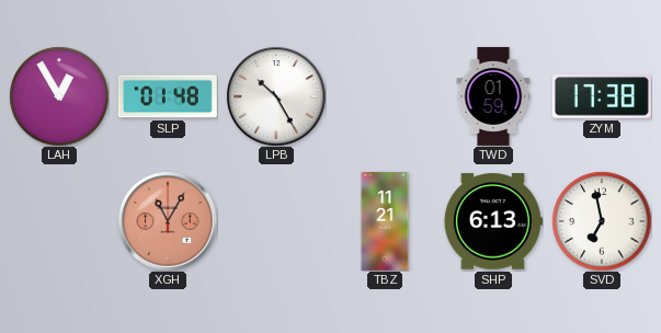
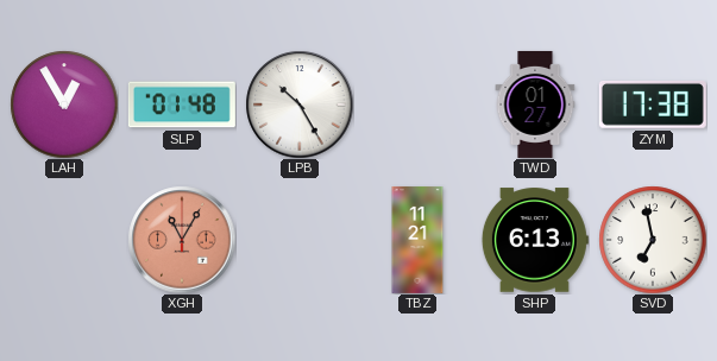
TWD: 01:59 -> 01:27 (535, 104)
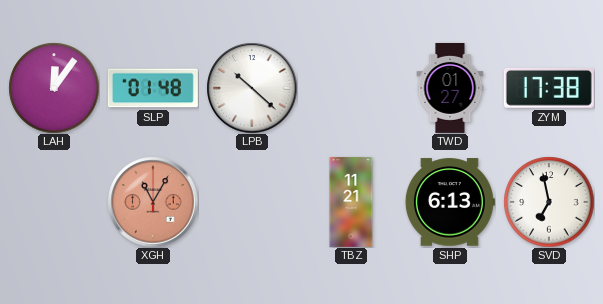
LAH: 12:55 -> 12:06 (54, 88)
LPB: 10:25 -> 10:22 (252, 88)
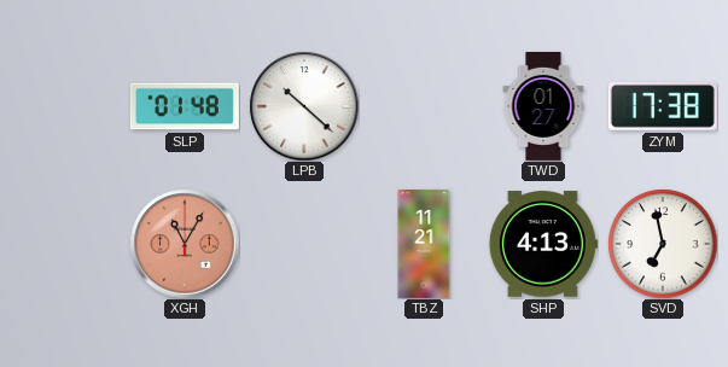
LAH: 12:06 -> none (54, 88)
SHP: 6:13 -> 4:13 (543, 244)
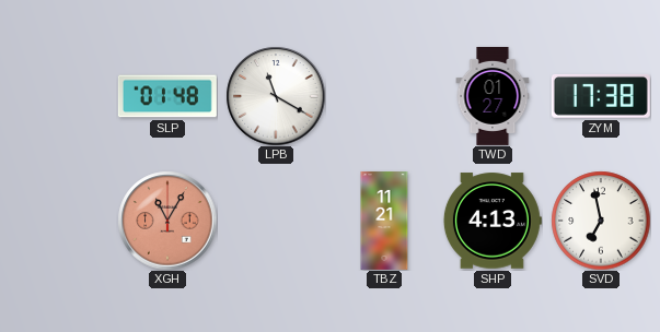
LPB: 10:22 -> 11:20 (276, 96)
